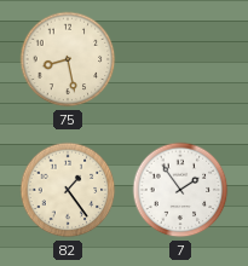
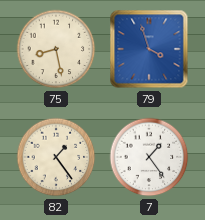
79: none -> 3:57 (149, 49)
7: 1:54 -> 1:24 (149, 157)
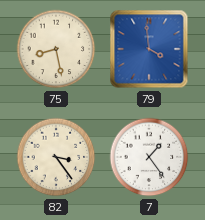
79: 3:57 -> 3:59 (149, 49)
82: 1:24 -> 3:24 (56, 157)
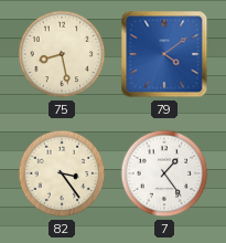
79: 3:59 -> 4:09 (164, 54)
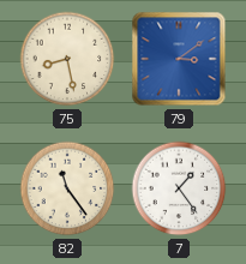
79: 4:09 -> 3:09 (179, 59)
82: 3:24 -> 11:24 (67, 188)
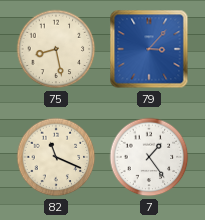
79: 3:09 -> 3:07 (149, 49)
82: 11:24 -> 11:19 (56, 157)
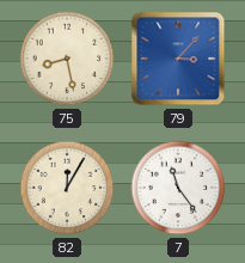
82: 11:19 -> 12:05 (67, 188)
7: 1:24 -> 11:24 (178, 188)
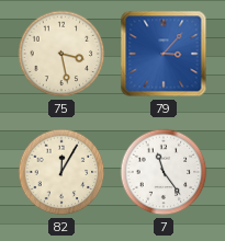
75: 8:28 -> 3:28 (61, 54)
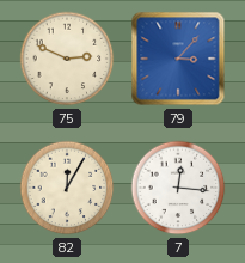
75: 3:28 -> 2:49 (67, 59)
7: 11:24 -> 12:16 (178, 188)
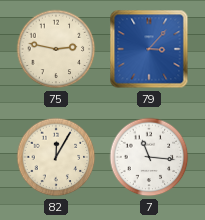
75: 2:49 -> 2:47 (56, 49)
7: 12:16 -> 11:16 (149, 157)
